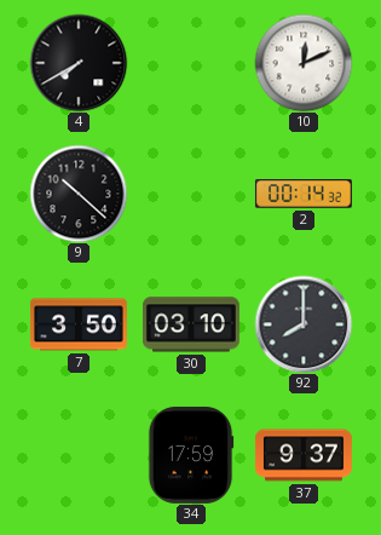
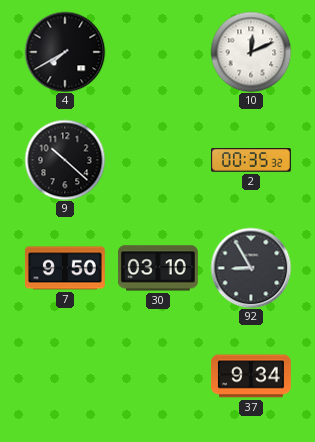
2: 00:14 -> 00:35 (251, 160)
7: 3:50 -> 9:50 (65, 268)
92: 8:00 -> 8:55 (251, 268)
34: 17:59 -> none (191, 455)
37: 9:37 -> 9:34 (251, 376)
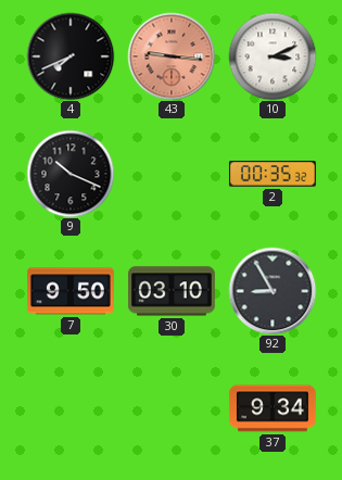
4: 7:40 -> 7:41 (71, 56)
43: none -> 9:16 (172, 56)
10: 12:11 -> 3:11 (273, 56)
9: 10:22 -> 10:19 (71, 174)
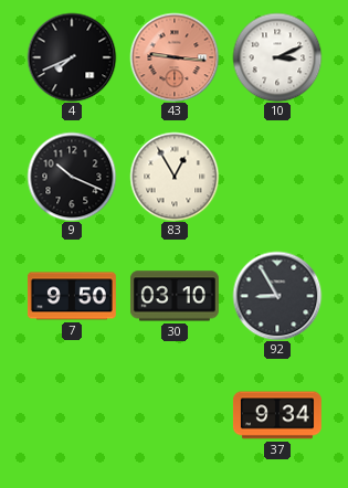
83: none -> 12:55 (175, 177)
2: 00:35 -> none (273, 174)
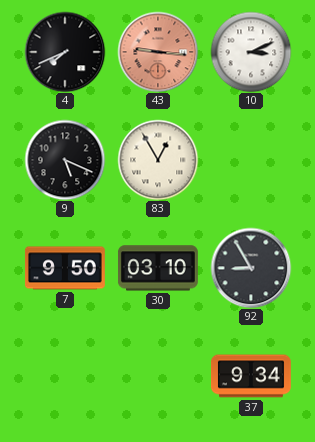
9: 10:19 -> 5:19 (65, 160)
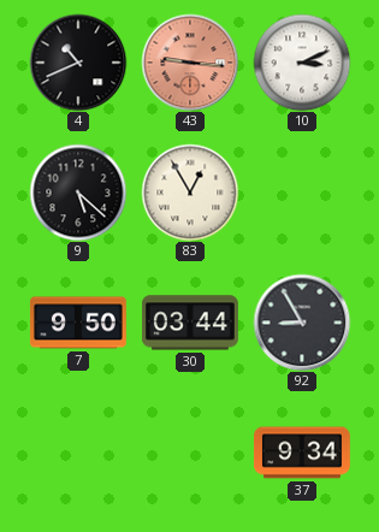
4: 7:41 -> 10:41 (78, 63)
9: 5:19 -> 5:22 (78, 193)
30: 03:10 -> 03:44 (190, 323)
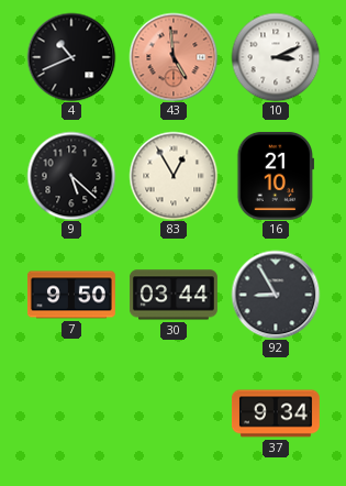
43: 9:16 -> 4:59 (174, 57)
16: none -> 21:10 (276, 176)
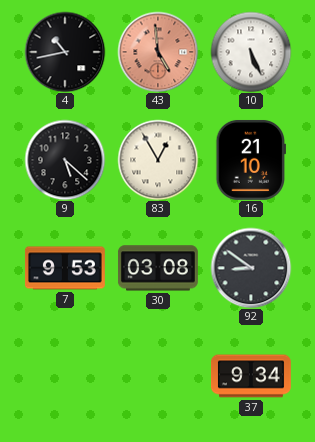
4: 10:41 -> 10:43 (65, 52)
10: 3:11 -> 5:26 (251, 52)
7: 9:50 -> 9:53 (65, 268)
30: 03:44 -> 03:08 (158, 268)
92: 8:55 -> 8:51 (251, 268)
